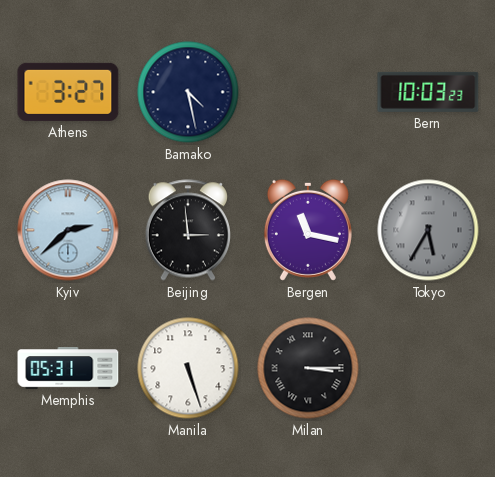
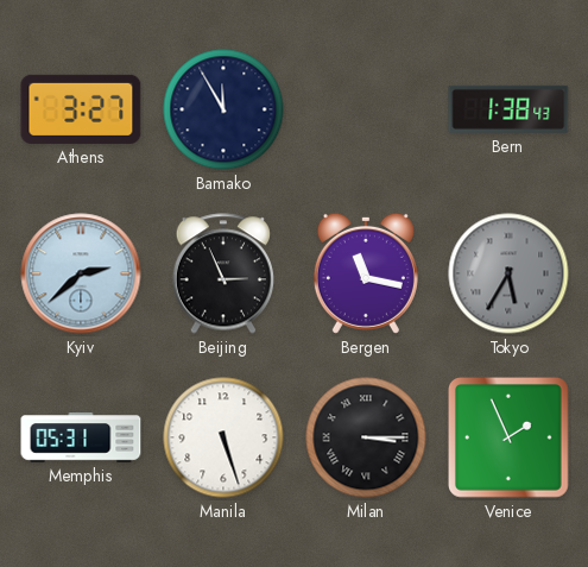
Bamako: 4:28 -> 11:55 (223, 109)
Bern: 10:03 -> 1:38 (508, 109)
Beijing: 2:59 -> 2:56 (222, 273)
Venice: none -> 1:56 (510, 439)
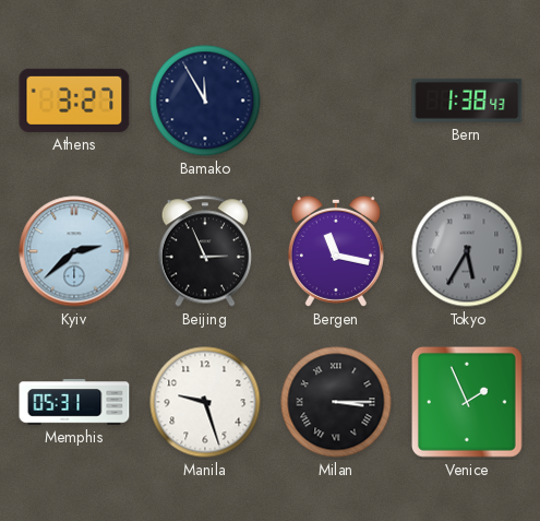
Manila: 5:27 -> 9:27 (205, 402)
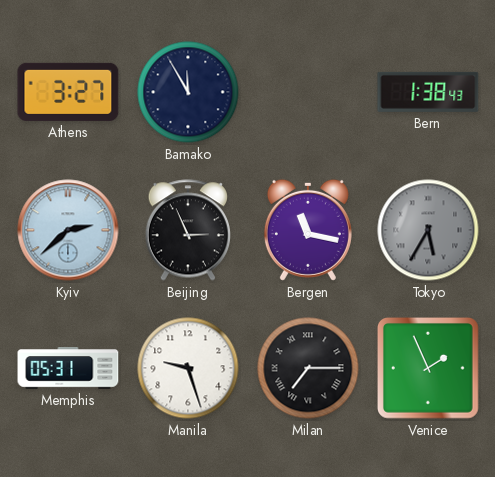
Milan: 3:15 -> 7:15 (308, 368)
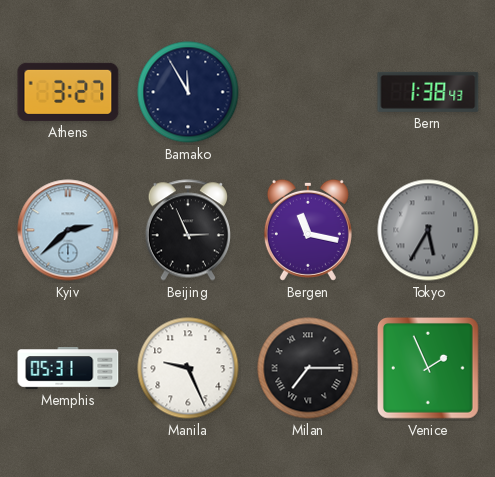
Manila: 9:27 -> 9:26 (188, 368)
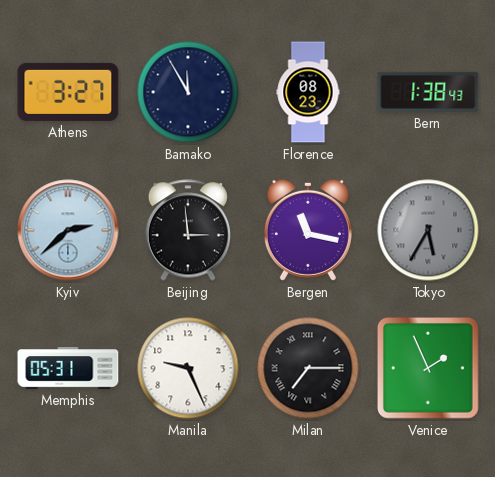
Florence: none -> 08:23 (308, 92)
Beijing: 2:56 -> 2:59 (187, 230)
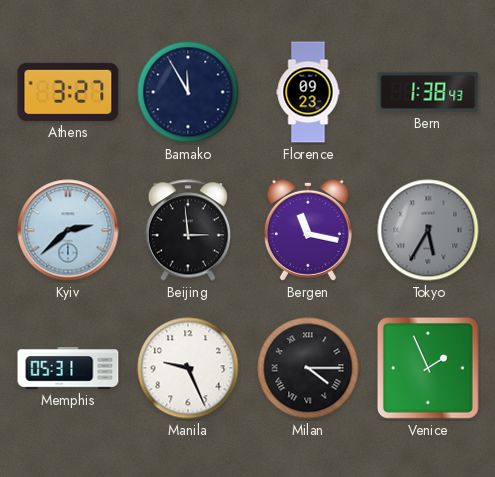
Florence: 08:23 -> 09:23 (308, 92)
Milan: 7:15 -> 4:15 (308, 368)
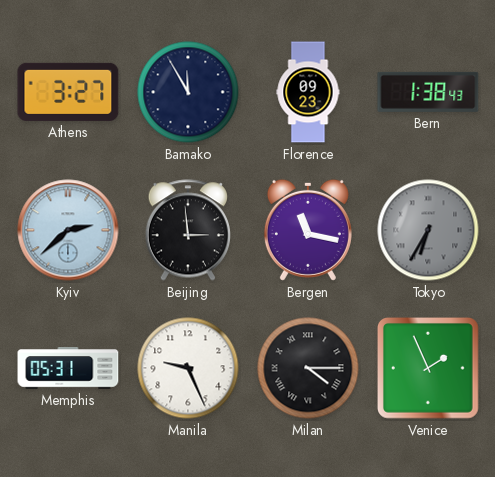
Tokyo: 5:35 -> 6:35 (428, 230)
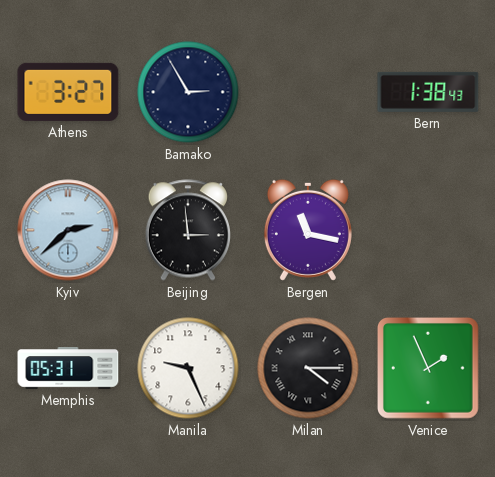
Bamako: 11:55 -> 2:55 (188, 92)
Florence: 09:23 -> none (308, 92)
Tokyo: 6:35 -> none (428, 230)
